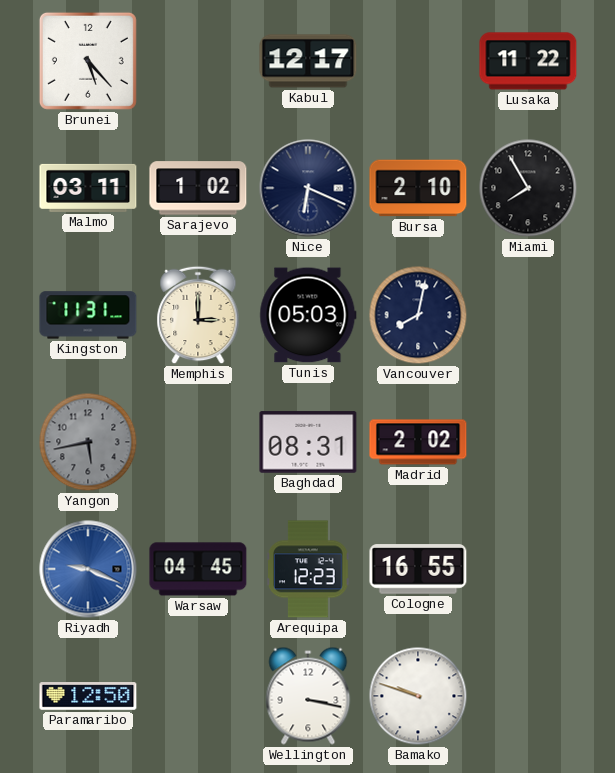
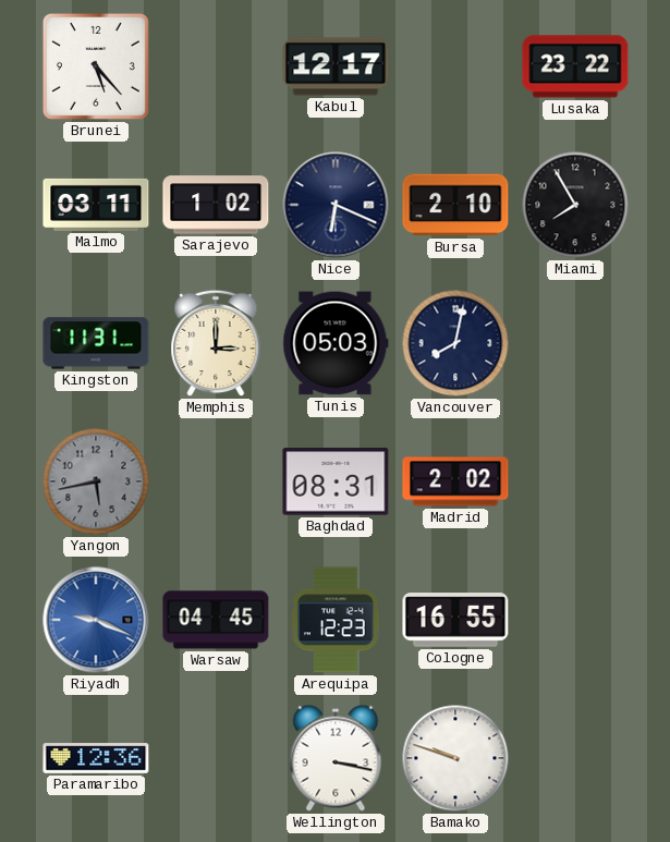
Lusaka: 11:22 -> 23:22 (575, 66)
Paramaribo: 12:50 -> 12:36 (96, 758)
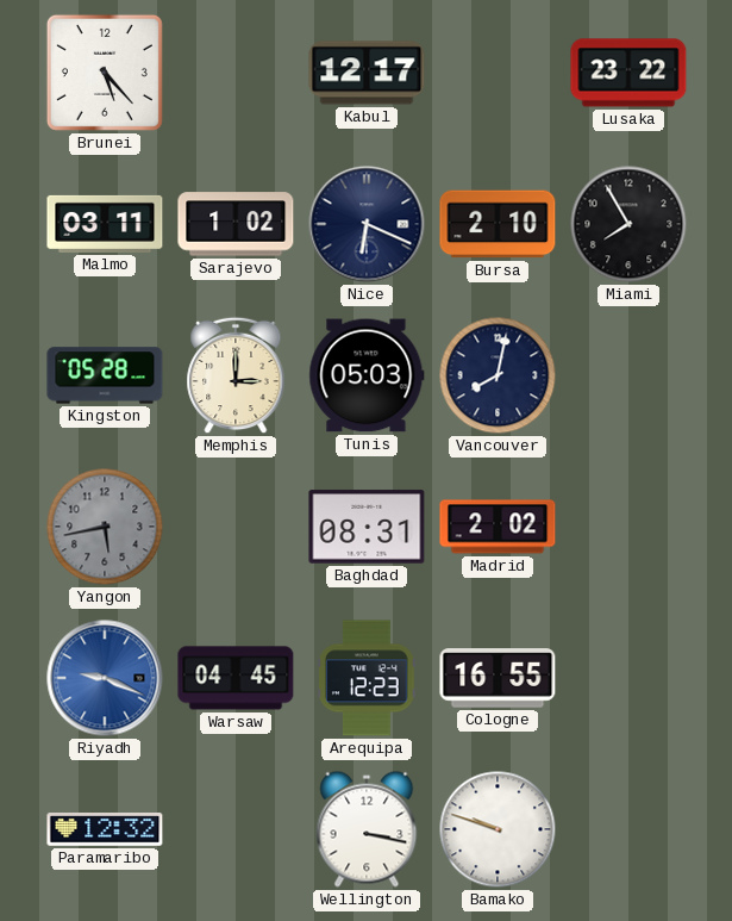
Kingston: 11:31 -> 05:28 (105, 375)
Paramaribo: 12:36 -> 12:32 (105, 829)
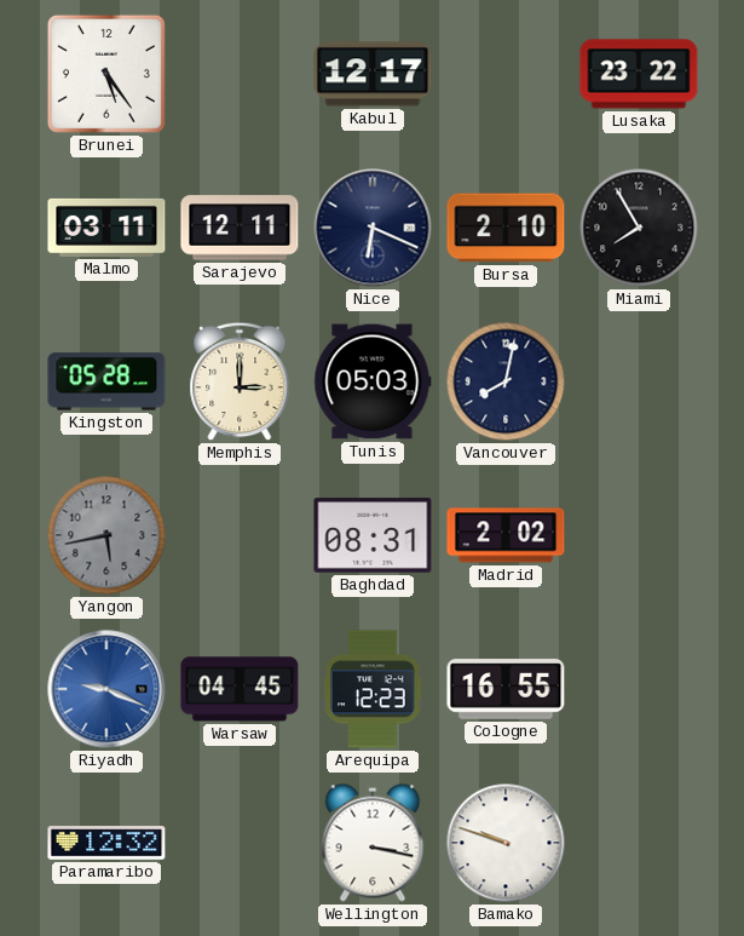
Brunei: 5:23 -> 5:24 (106, 74)
Sarajevo: 1:02 -> 12:11 (240, 228)
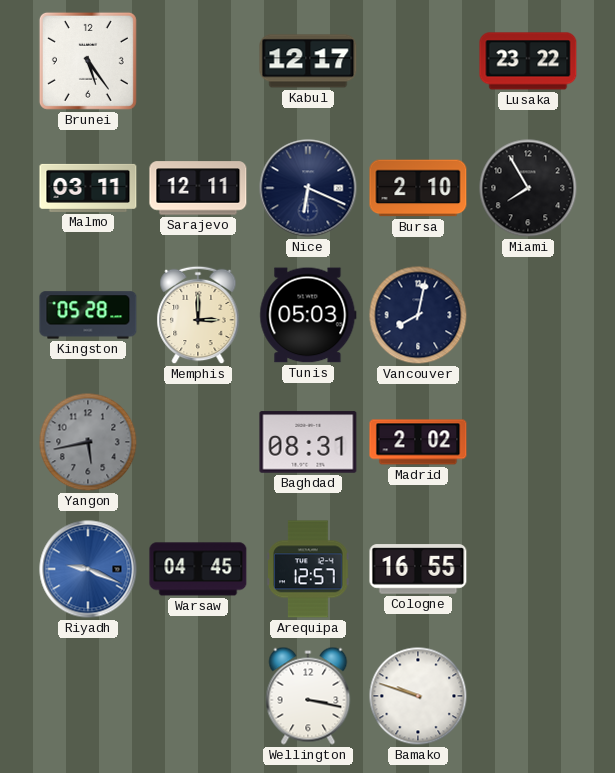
Arequipa: 12:23 -> 12:57 (308, 569)
Paramaribo: 12:32 -> none (106, 843)
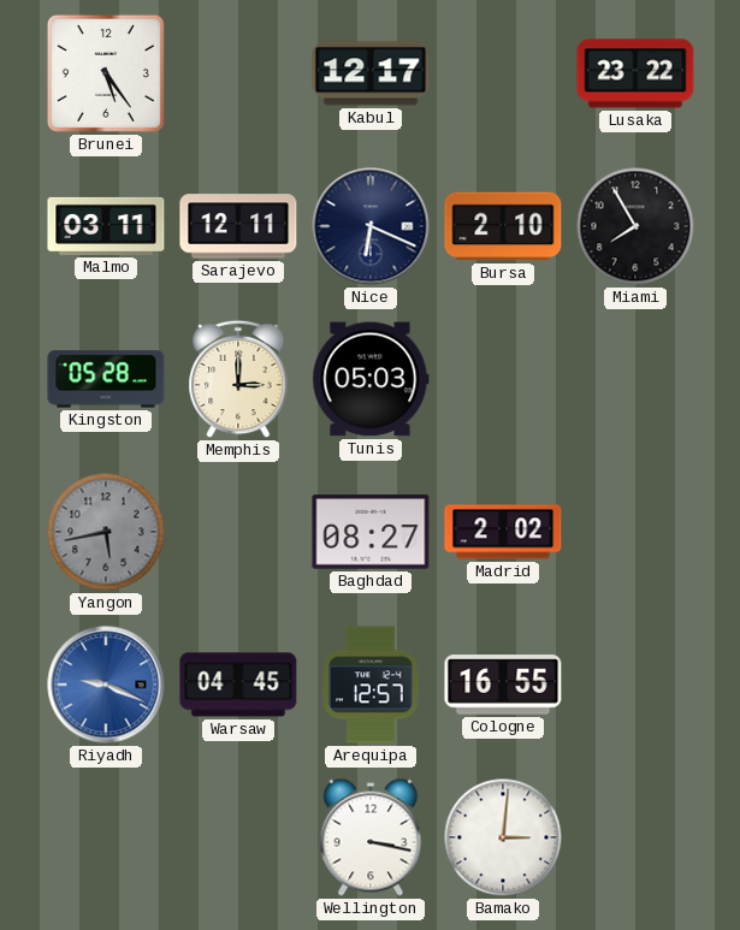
Vancouver: 8:02 -> none (418, 315)
Baghdad: 08:31 -> 08:27 (371, 532)
Bamako: 9:48 -> 3:01 (503, 837)
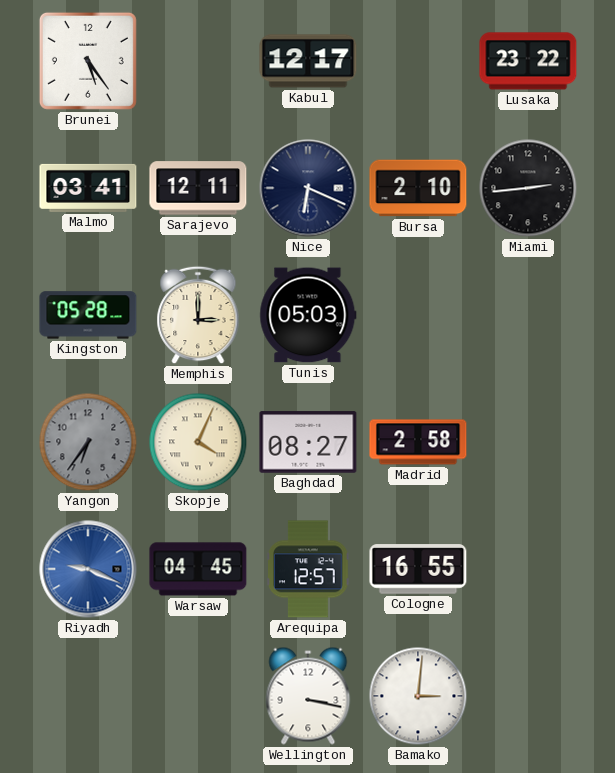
Malmo: 03:11 -> 03:41 (88, 188)
Miami: 7:55 -> 2:44 (528, 188)
Yangon: 5:43 -> 6:36 (88, 442)
Skopje: none -> 4:04 (198, 442)
Madrid: 2:02 -> 2:58 (418, 442)
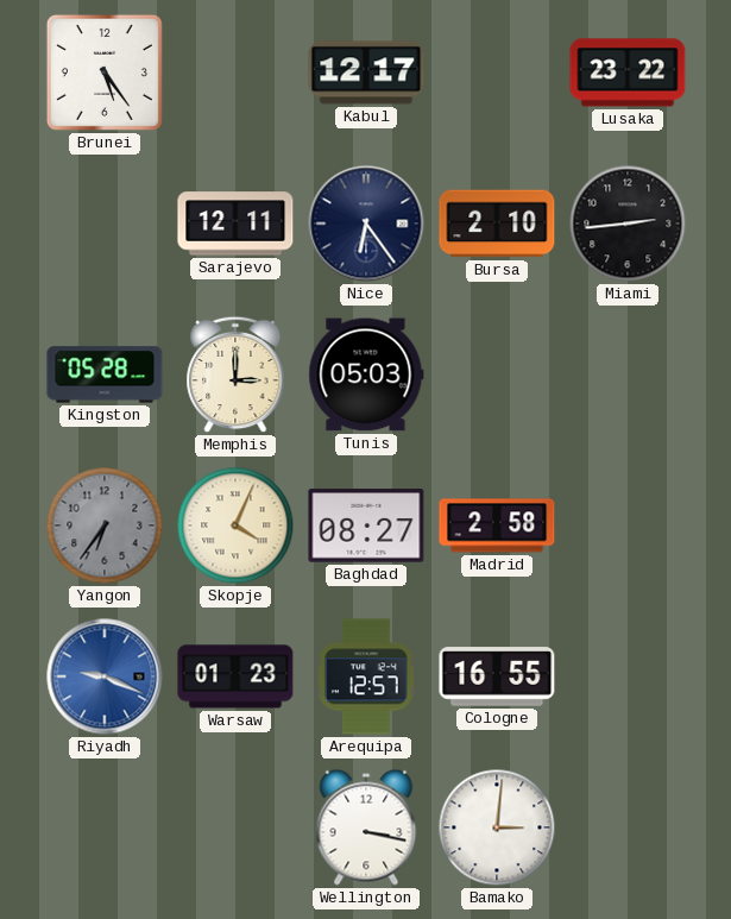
Malmo: 03:41 -> none (88, 188)
Nice: 6:19 -> 6:24 (366, 224)
Warsaw: 04:45 -> 01:23 (235, 676)
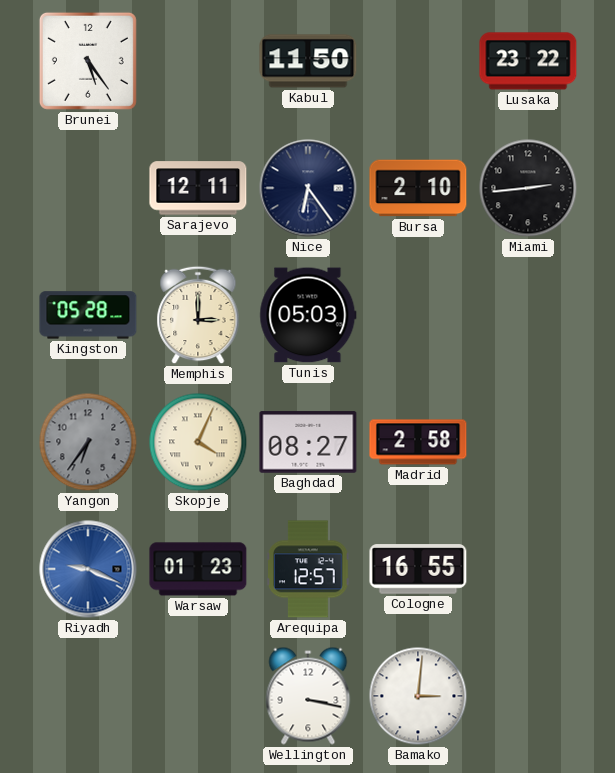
Kabul: 12:17 -> 11:50 (308, 61)
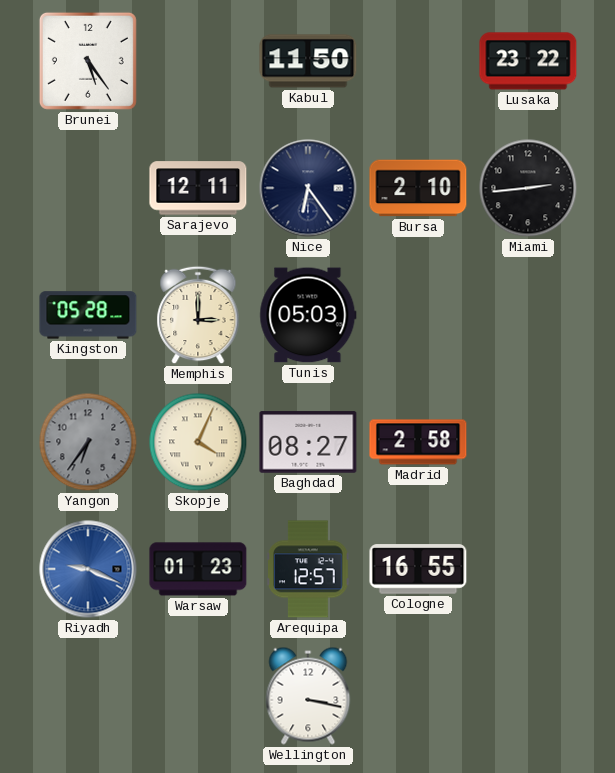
Bamako: 3:01 -> none (418, 696)
